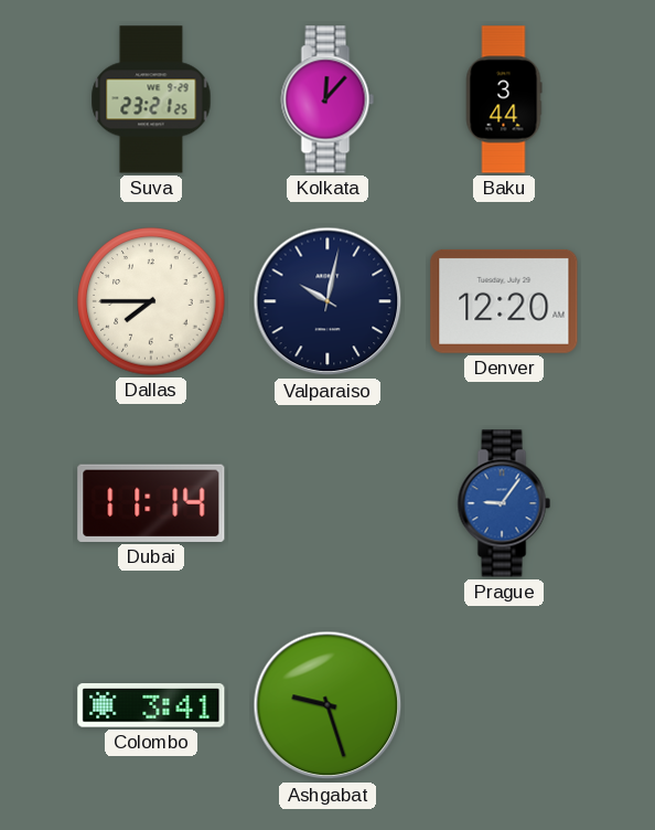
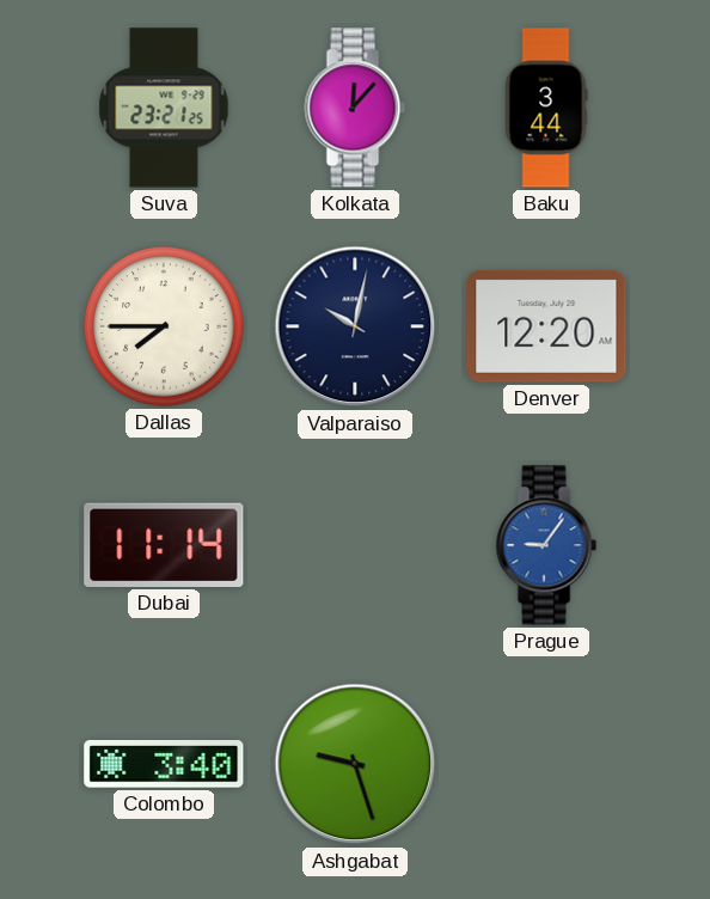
Colombo: 3:41 -> 3:40 (164, 765)
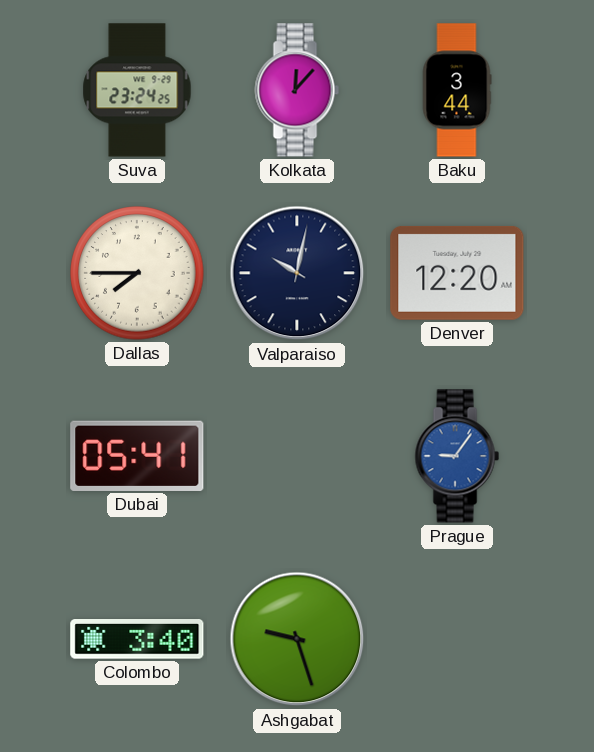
Suva: 23:21 -> 23:24 (137, 90)
Dubai: 11:14 -> 05:41 (137, 456)
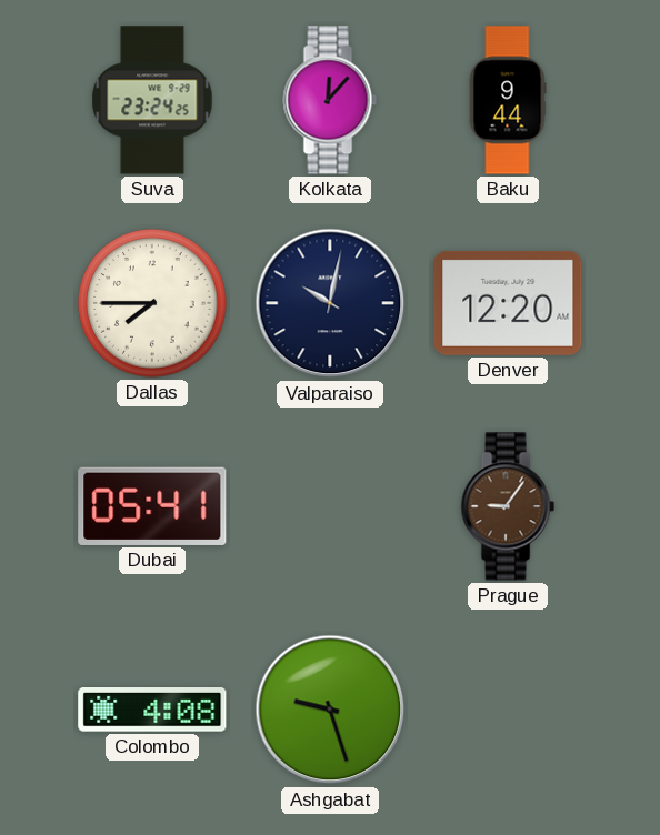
Baku: 3:44 -> 9:44 (508, 100)
Prague dial: blue -> brown (508, 506)
Colombo: 3:40 -> 4:08 (152, 711)
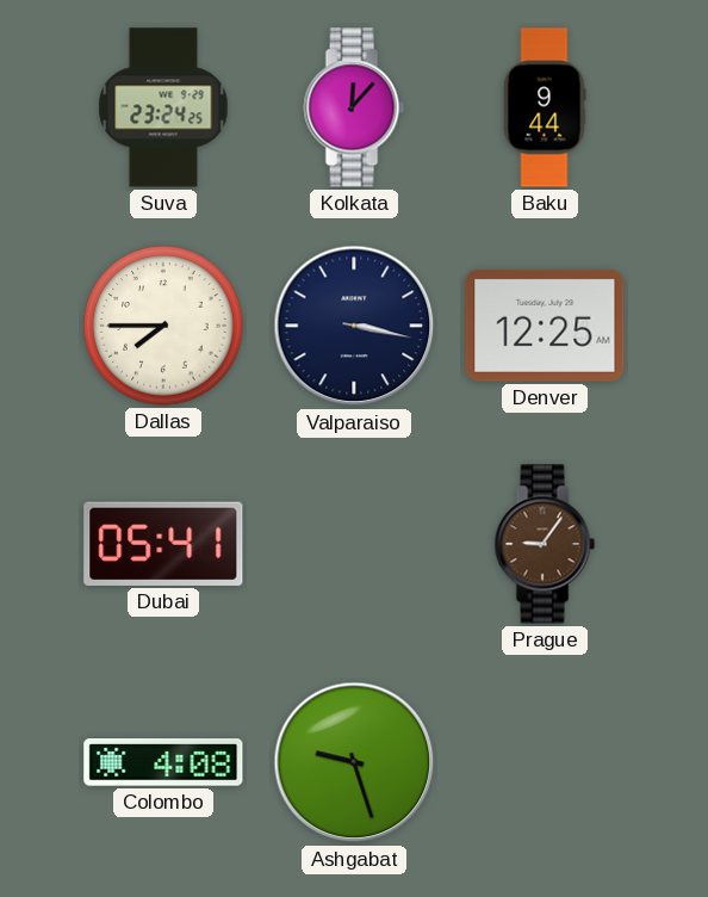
Valparaiso: 10:02 -> 3:17 (354, 326)
Denver: 12:20 -> 12:25 (545, 326)
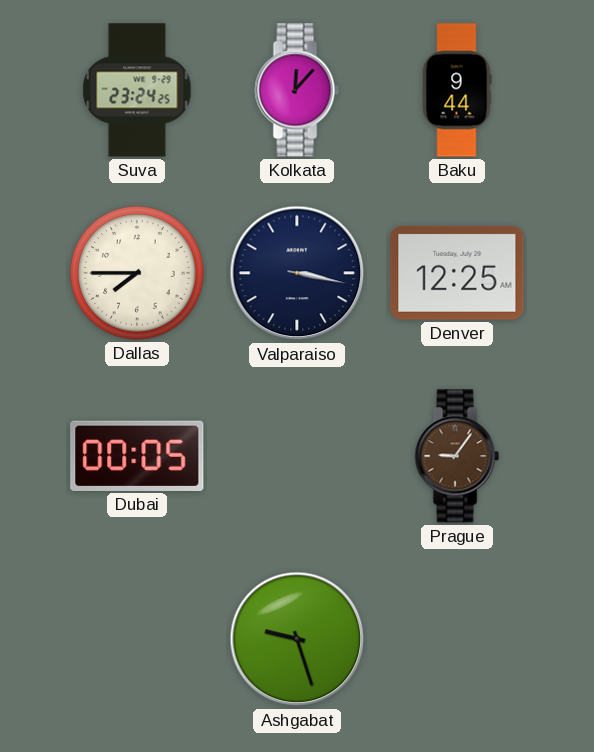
Dubai: 05:41 -> 00:05 (137, 456)
Colombo: 4:08 -> none (163, 763)
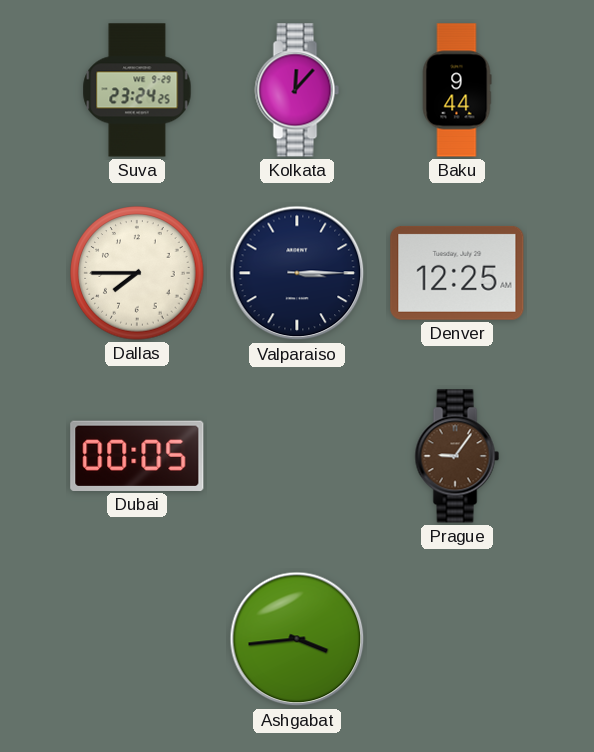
Valparaiso: 3:17 -> 3:15 (297, 273)
Ashgabat: 9:27 -> 3:44 (297, 639)
